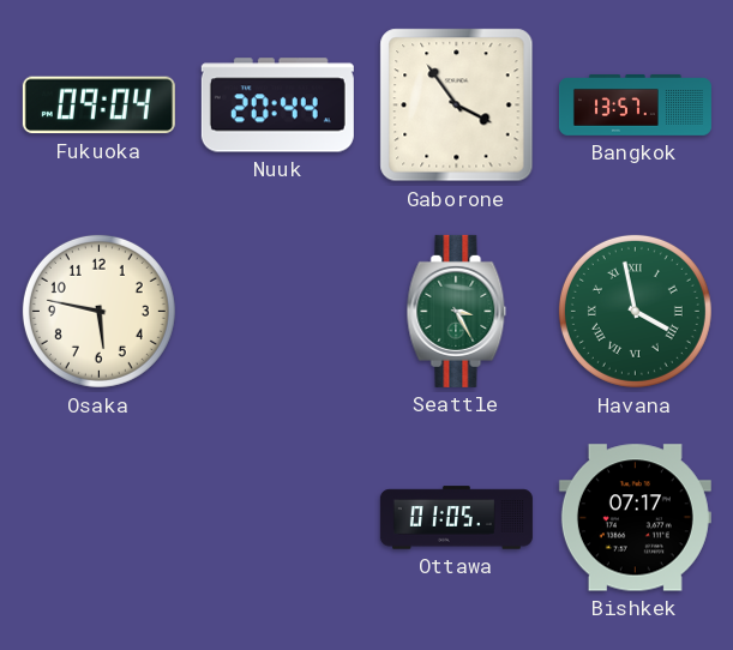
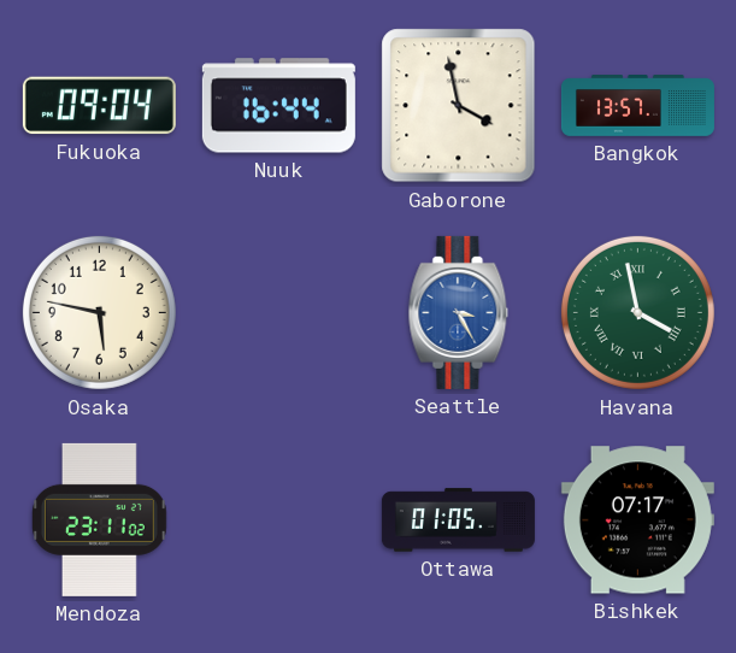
Nuuk: 20:44 -> 16:44 (278, 106)
Gaborone: 3:54 -> 3:58 (459, 106)
Seattle dial: green -> blue (459, 312)
Mendoza: none -> 23:11 (100, 519)
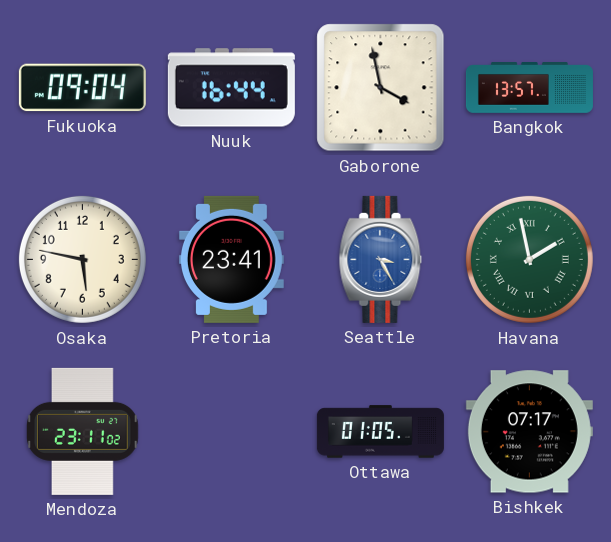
Pretoria: none -> 23:41 (231, 259)
Havana: 3:58 -> 1:58 (529, 259)
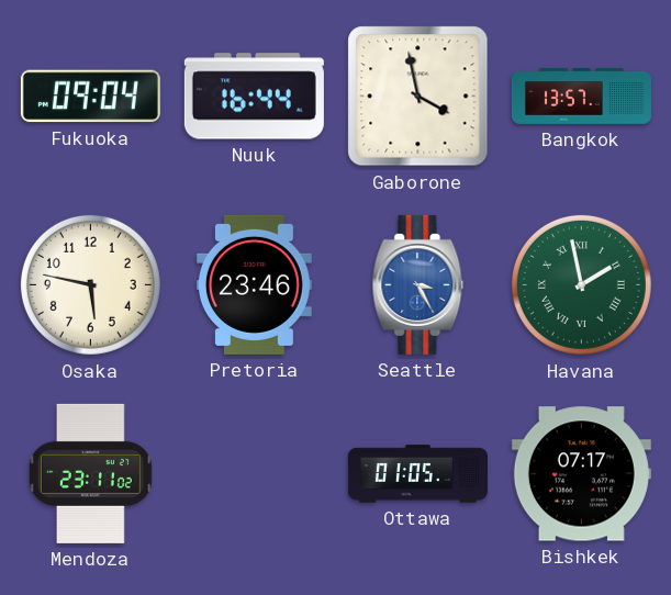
Pretoria: 23:41 -> 23:46 (254, 284)
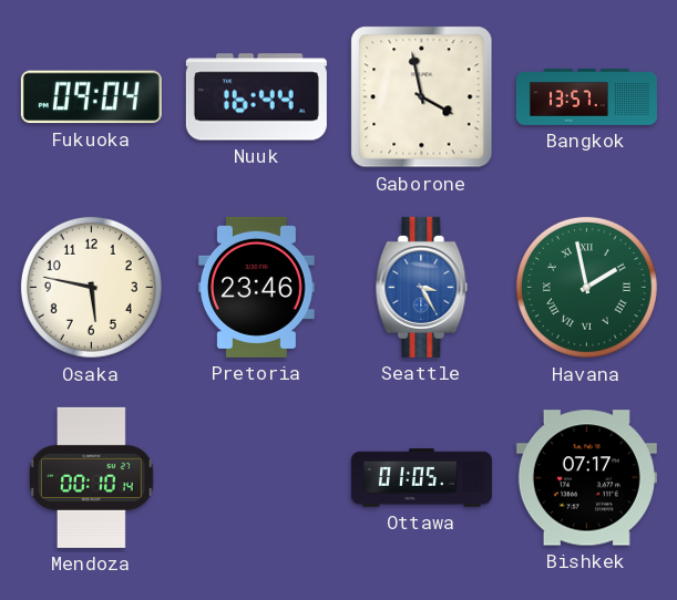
Mendoza: 23:11 -> 00:10 (92, 477)
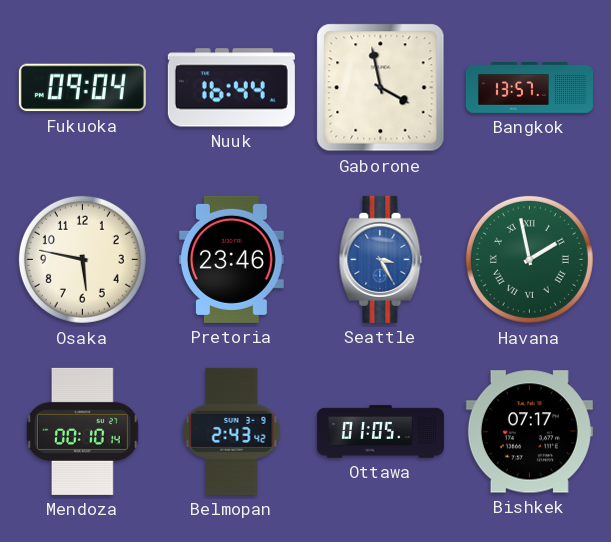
Belmopan: none -> 2:43 (232, 431)
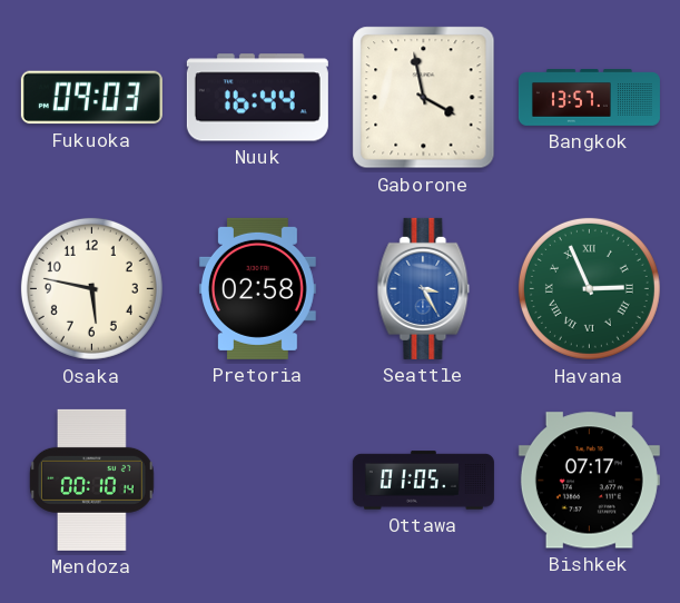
Fukuoka: 09:04 -> 09:03 (91, 98)
Pretoria: 23:46 -> 02:58 (257, 288)
Havana: 1:58 -> 2:56 (589, 288)
Belmopan: 2:43 -> none (232, 431)
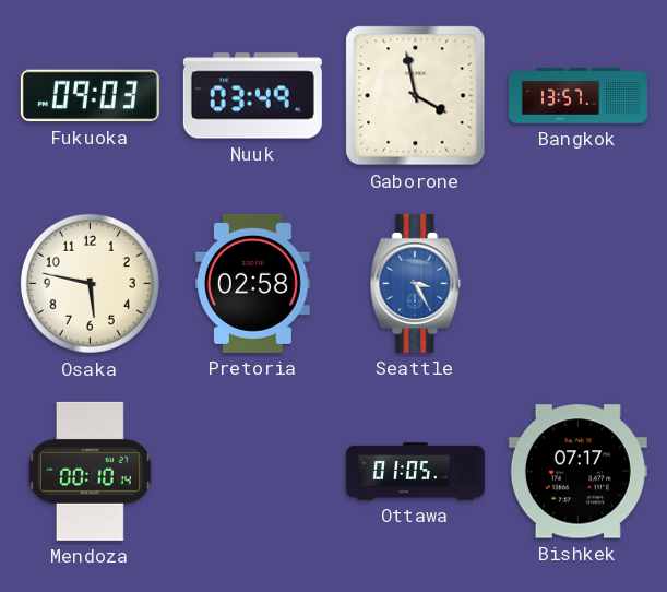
Nuuk: 16:44 -> 03:49 (252, 96)
Havana: 2:56 -> none (589, 288)
